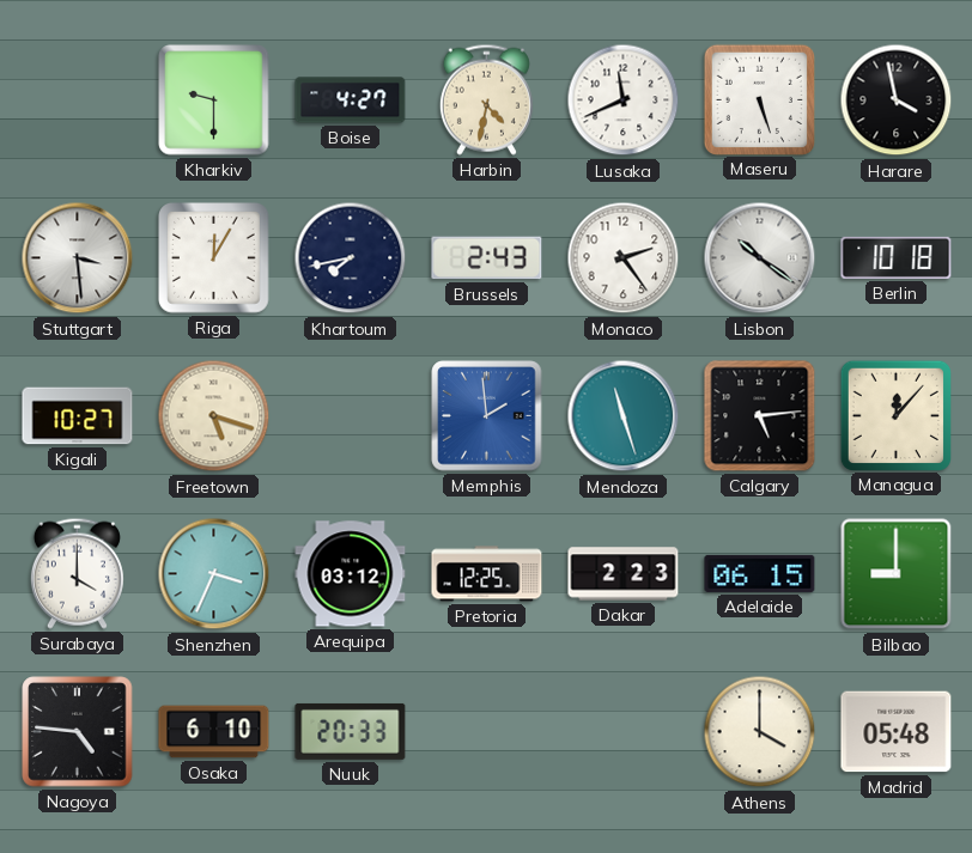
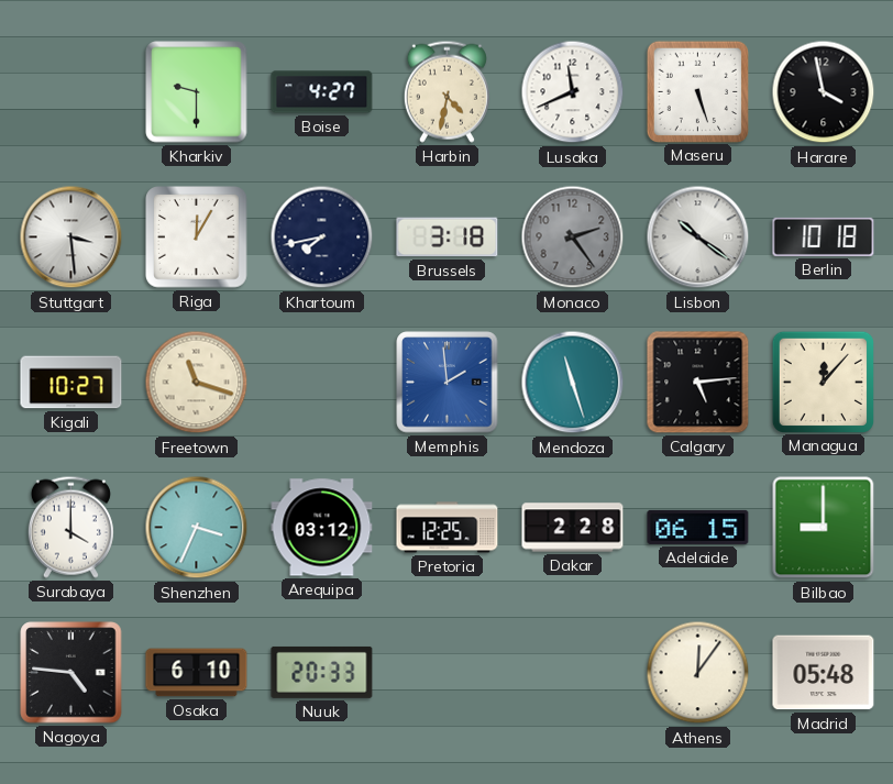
Brussels: 2:43 -> 3:18 (448, 238)
Monaco dial: white -> grey (573, 238)
Freetown: 5:18 -> 11:18 (197, 383)
Dakar: 2:23 -> 2:28 (573, 528)
Athens: 4:00 -> 12:06 (698, 673)
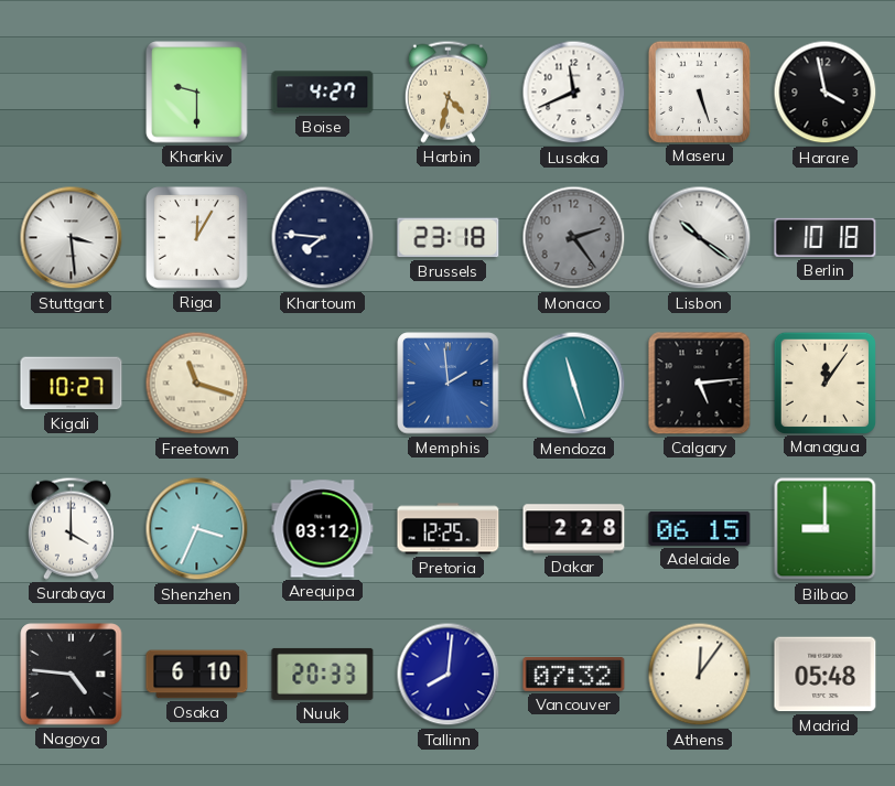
Khartoum: 7:43 -> 7:46 (323, 238)
Brussels: 3:18 -> 23:18 (449, 238)
Managua: 12:07 -> 12:06 (824, 383)
Tallinn: none -> 8:01 (449, 675)
Vancouver: none -> 07:32 (574, 675)
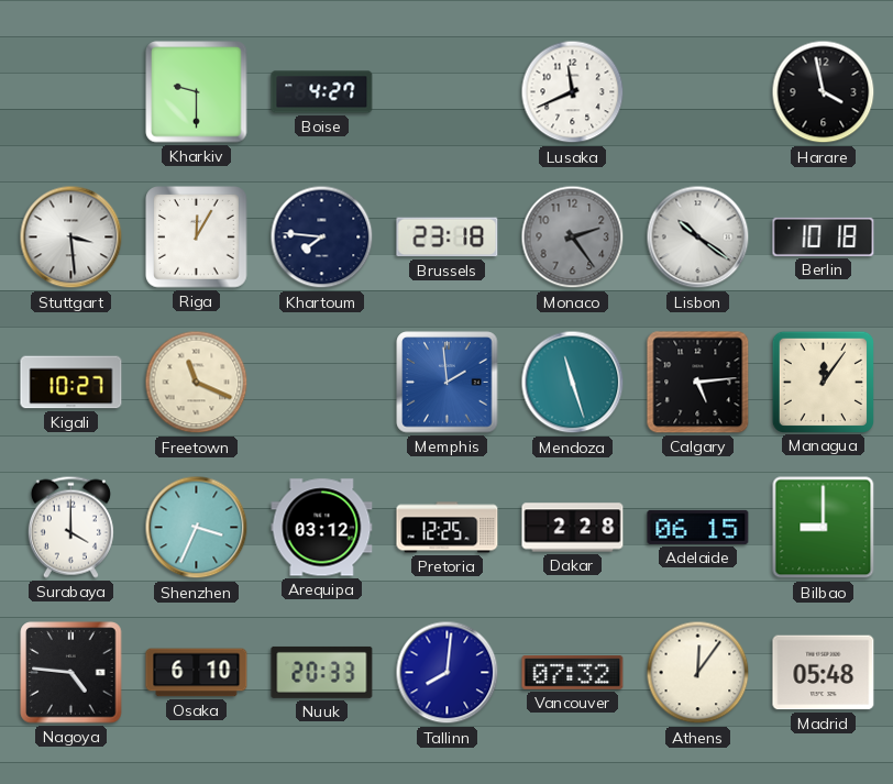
Harbin: 4:32 -> none (447, 91)
Maseru: 5:27 -> none (699, 91)
Freetown: 11:18 -> 11:19 (197, 383)
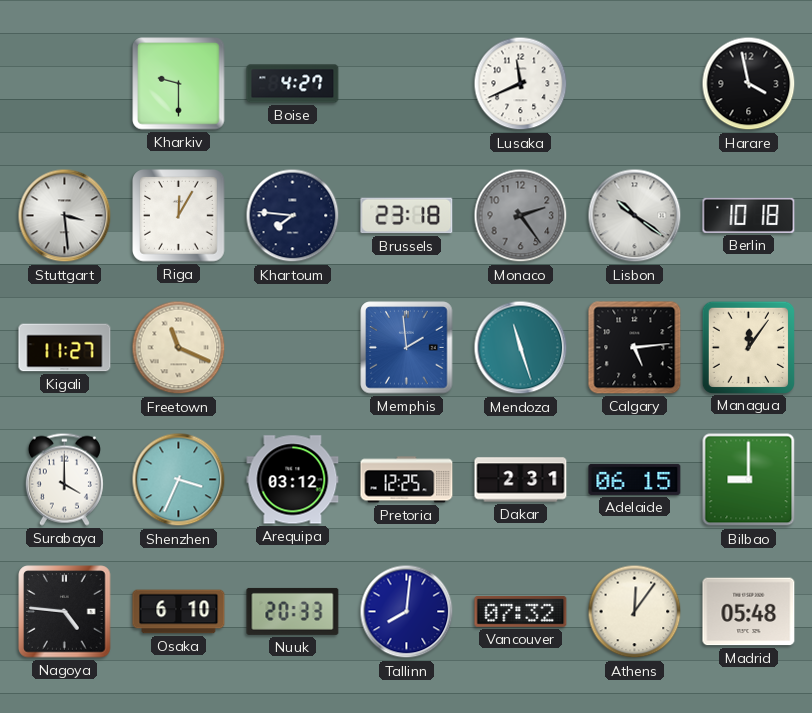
Kigali: 10:27 -> 11:27 (65, 348)
Dakar: 2:28 -> 2:31 (521, 480)
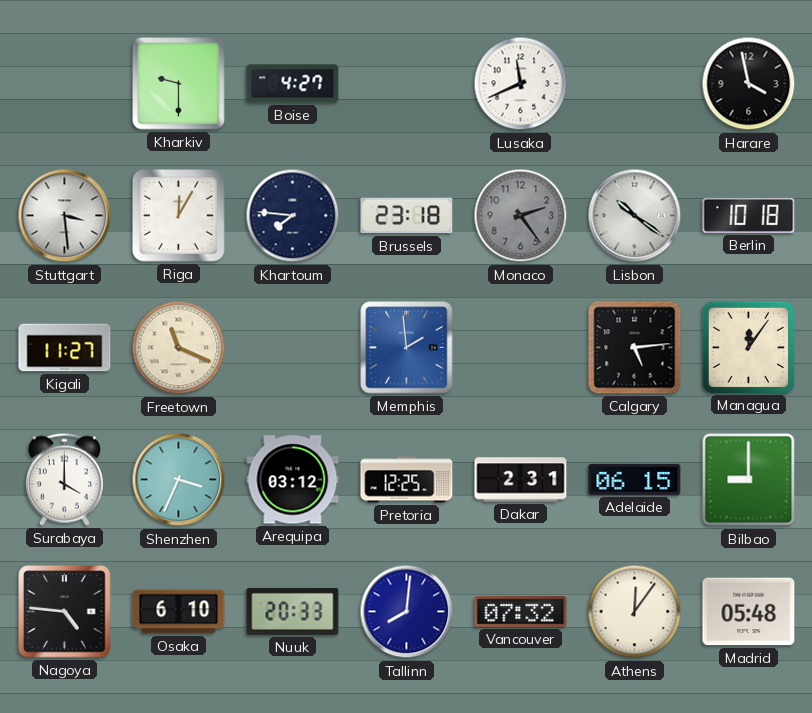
Mendoza: 11:27 -> none (521, 348)
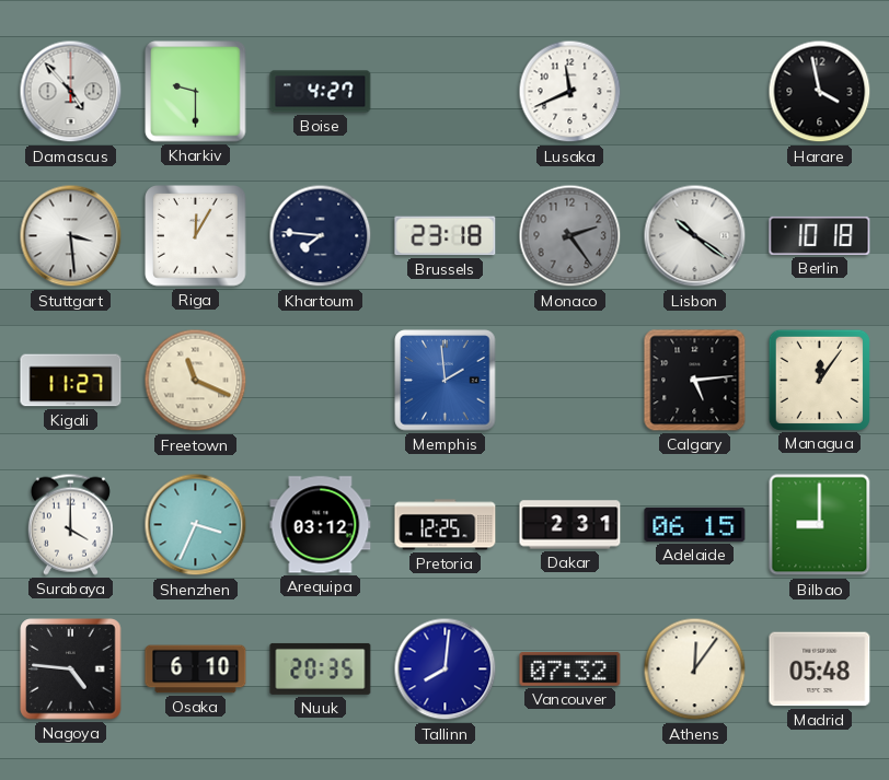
Damascus: none -> 4:53 (71, 92)
Nuuk: 20:33 -> 20:35 (321, 668)
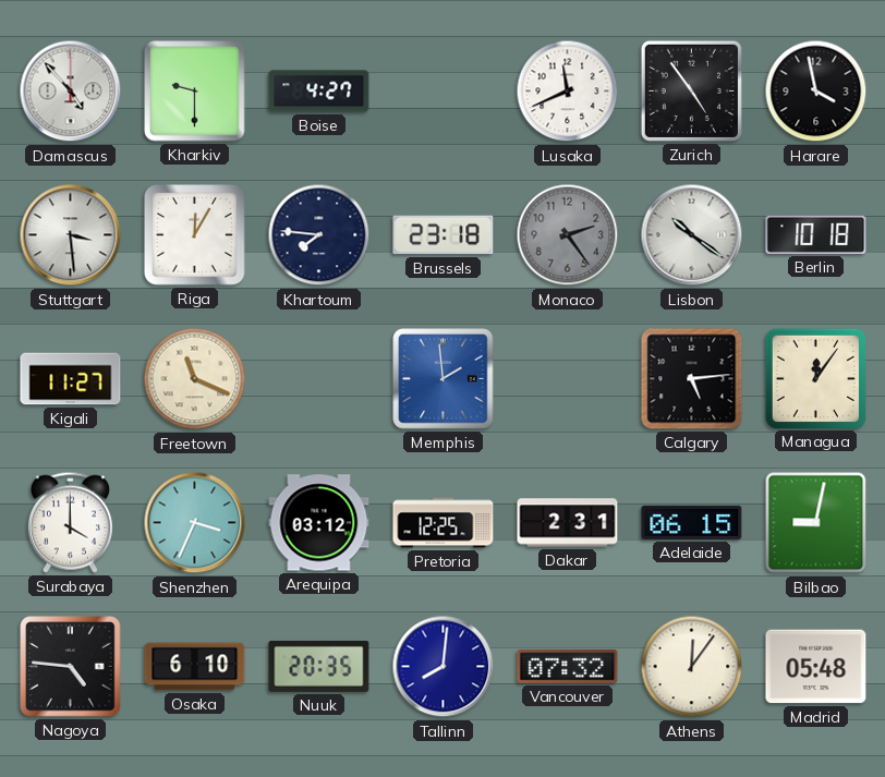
Zurich: none -> 4:54 (691, 90)
Bilbao: 9:00 -> 9:02 (816, 523)
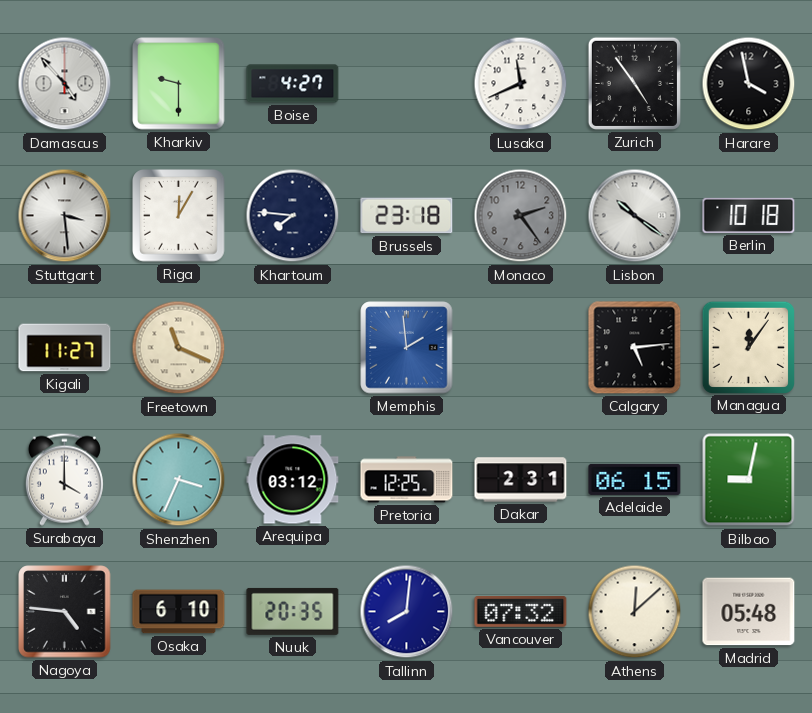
Athens: 12:06 -> 12:08 (635, 612)
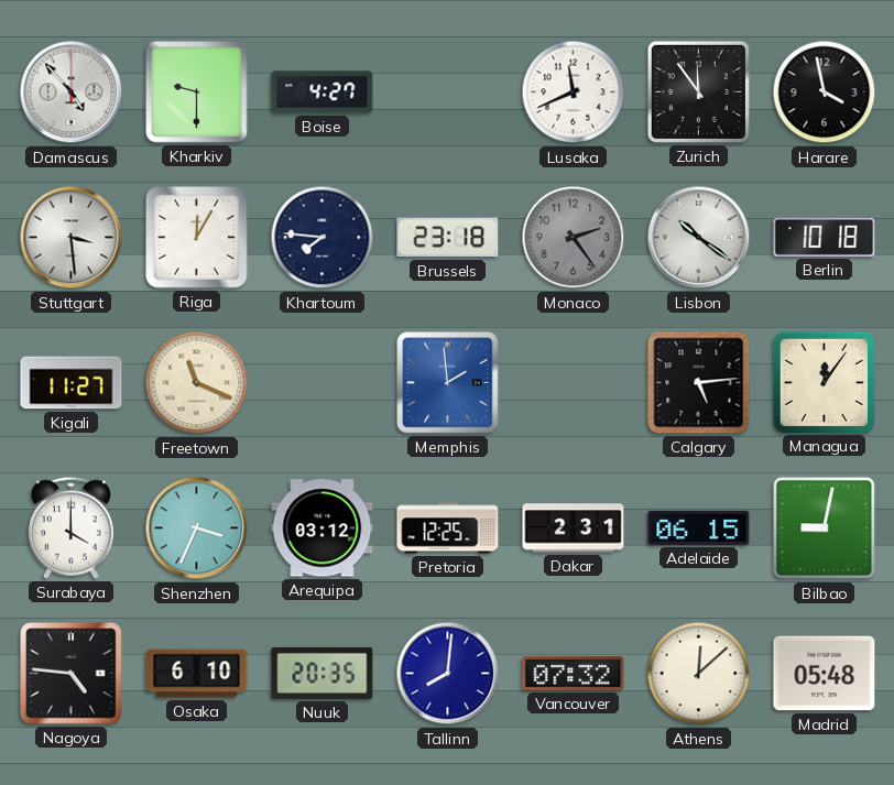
Zurich: 4:54 -> 11:54 (698, 91)
